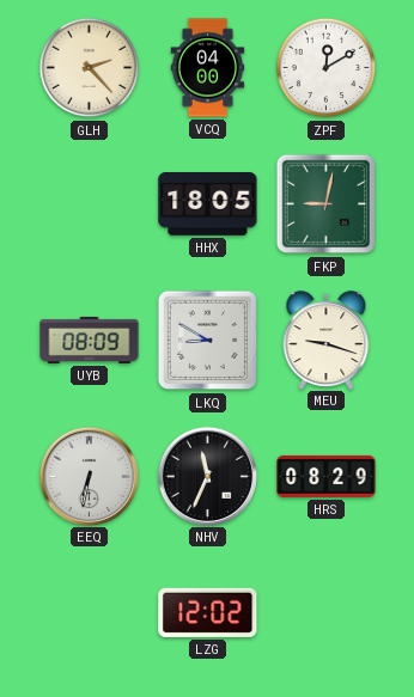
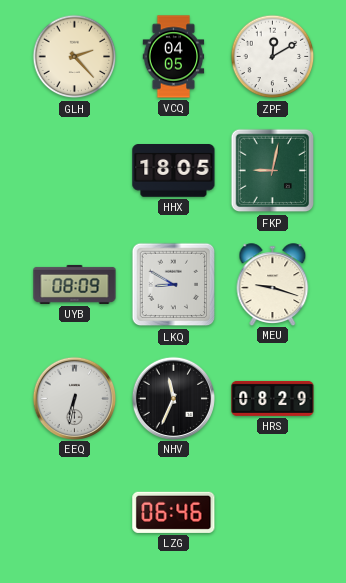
VCQ: 04:00 -> 04:05 (174, 57)
LZG: 12:02 -> 06:46 (174, 512)
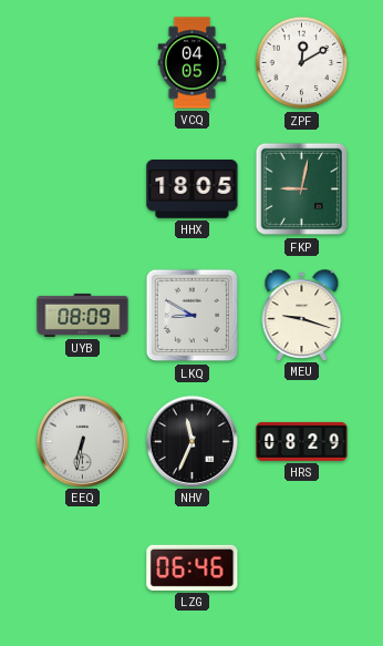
GLH: 2:23 -> none (75, 57)
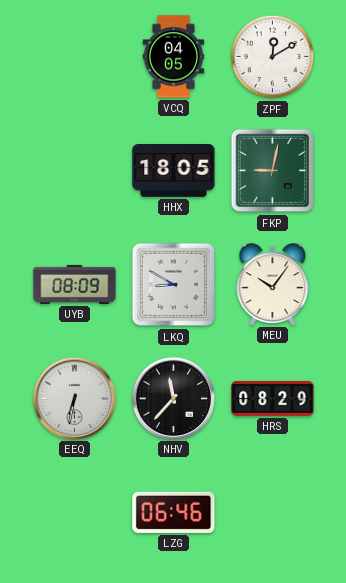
MEU: 9:18 -> 10:06 (273, 284)
NHV: 11:34 -> 11:37 (173, 398)
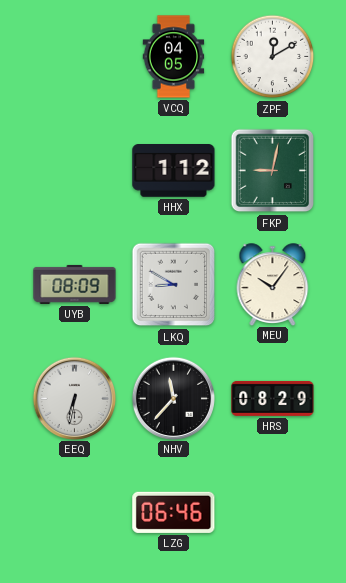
HHX: 18:05 -> 1:12 (174, 171)
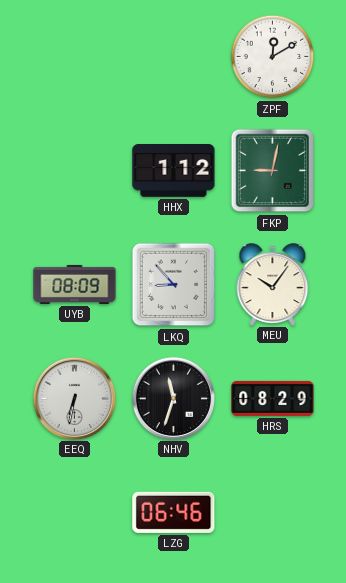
VCQ: 04:05 -> none (174, 57)
LKQ: 8:50 -> 8:53 (174, 285)
NHV: 11:37 -> 11:33 (173, 398)
